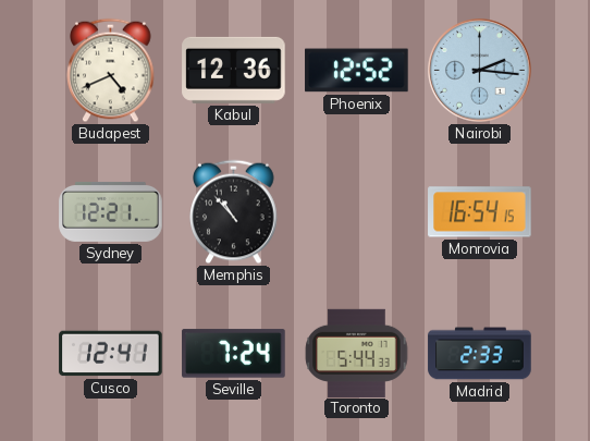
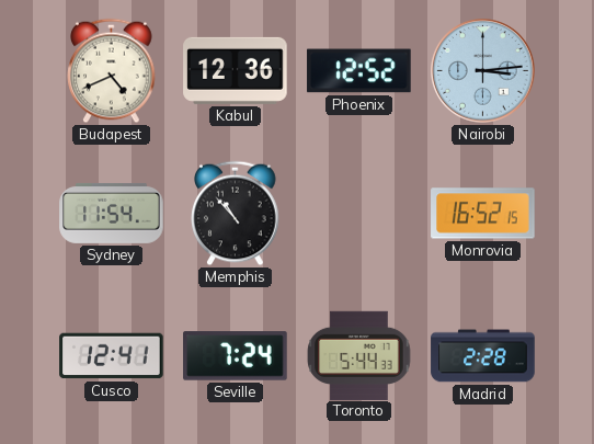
Nairobi: 2:16 -> 3:14 (483, 71)
Sydney: 12:21 -> 11:54 (112, 213)
Monrovia: 16:54 -> 16:52 (483, 214)
Madrid: 2:33 -> 2:28 (483, 356)
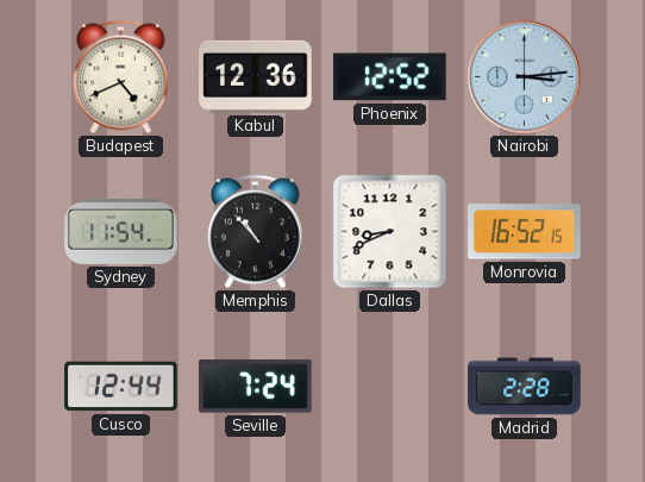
Dallas: none -> 8:41 (390, 232)
Cusco: 12:41 -> 12:44 (121, 387)
Toronto: 5:44 -> none (359, 355)
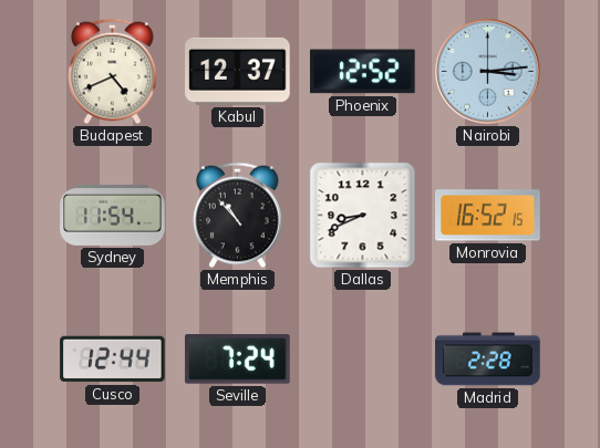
Kabul: 12:36 -> 12:37 (238, 71)
